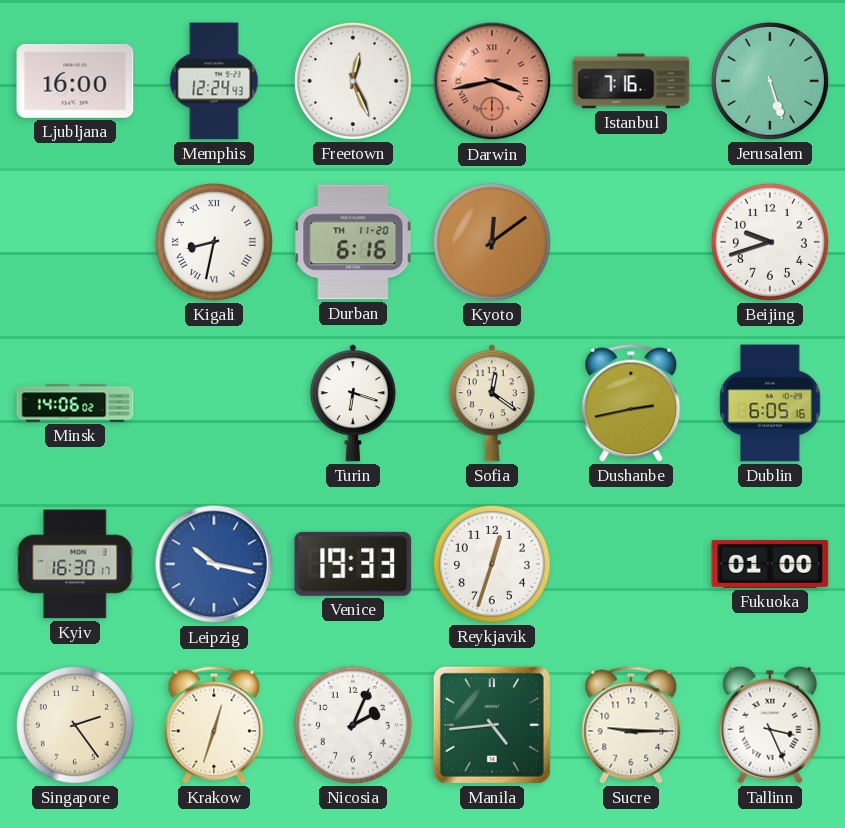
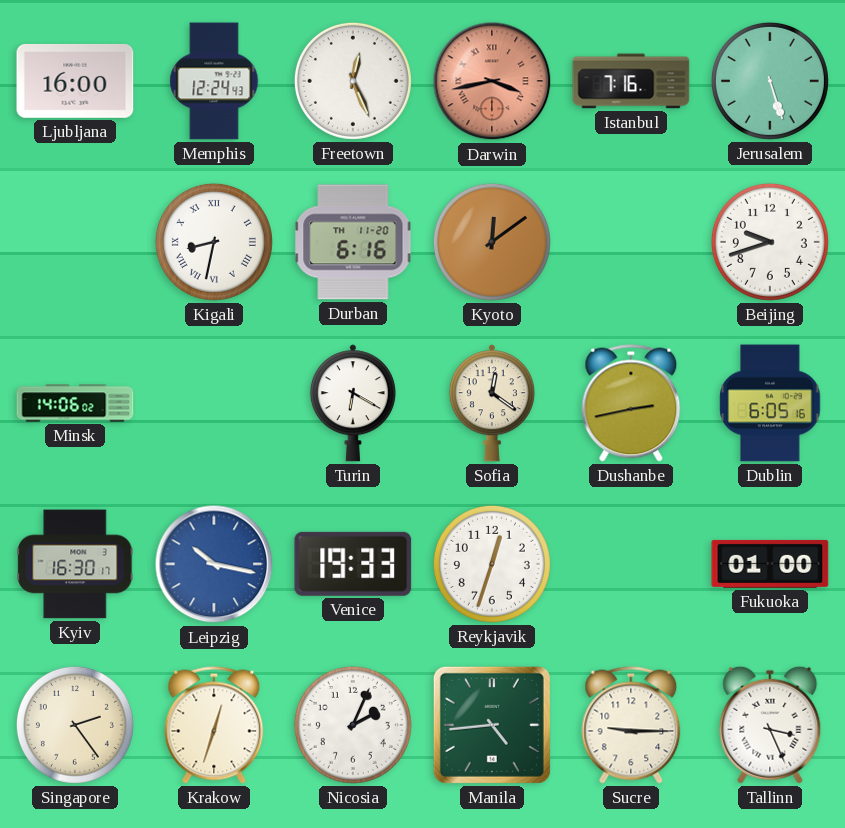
Turin: 6:18 -> 6:20 (353, 403)
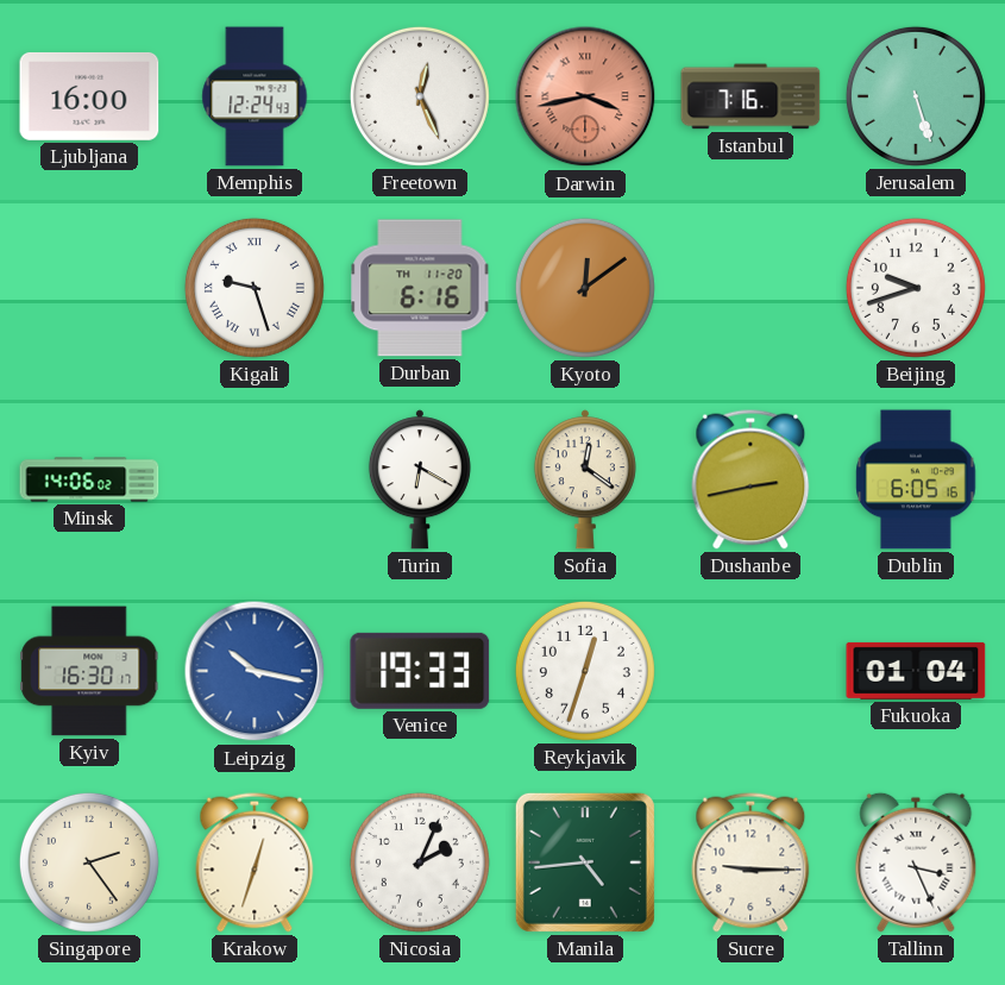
Kigali: 8:32 -> 9:27 (255, 288)
Fukuoka: 01:00 -> 01:04 (916, 671)
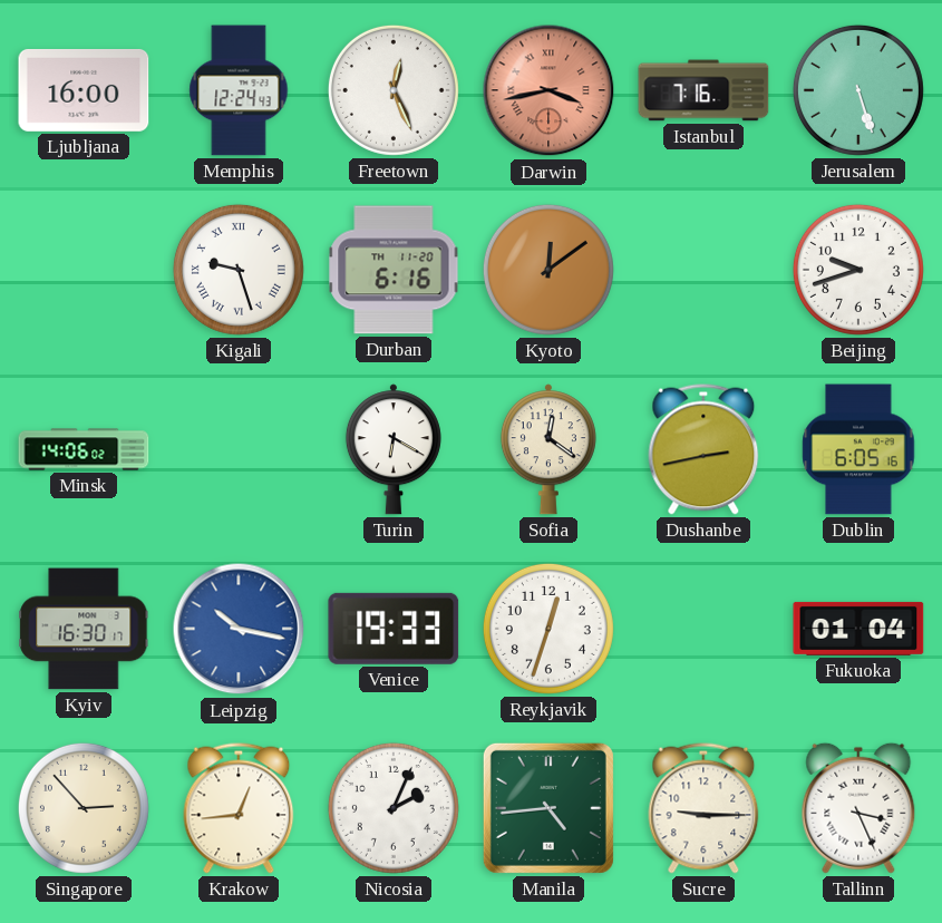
Singapore: 2:24 -> 2:53 (84, 808)
Krakow: 12:33 -> 12:44 (239, 808)
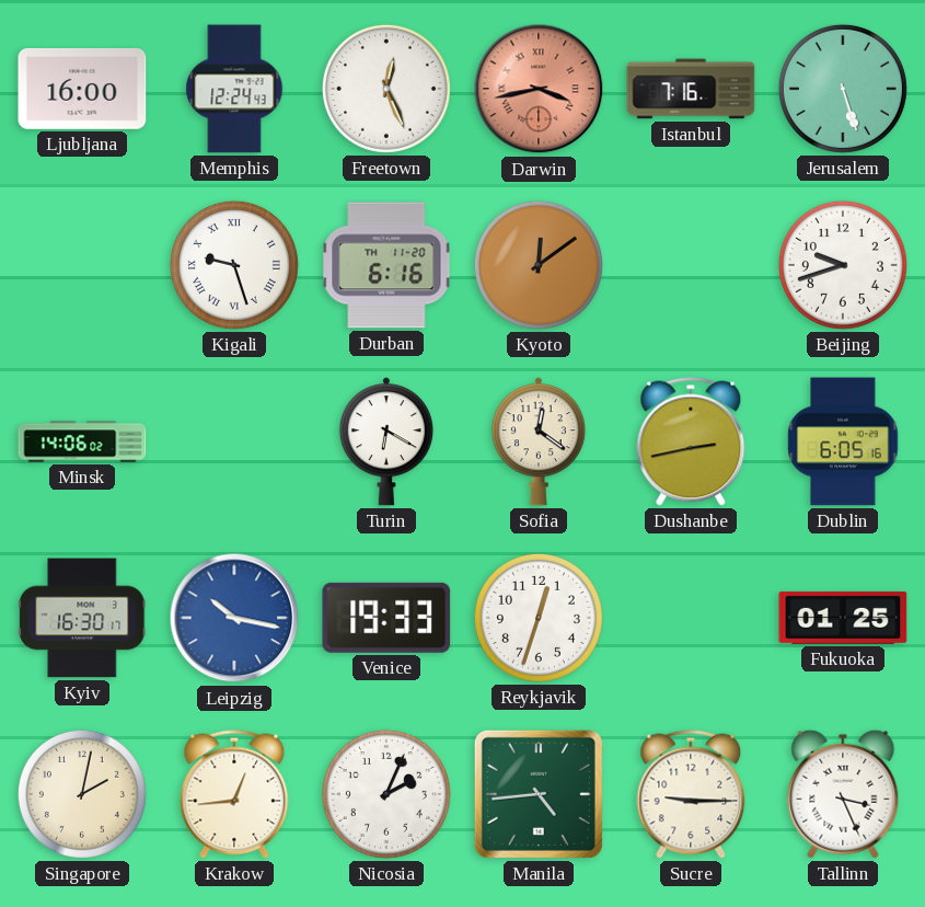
Fukuoka: 01:04 -> 01:25 (843, 618)
Singapore: 2:53 -> 2:02 (82, 794)
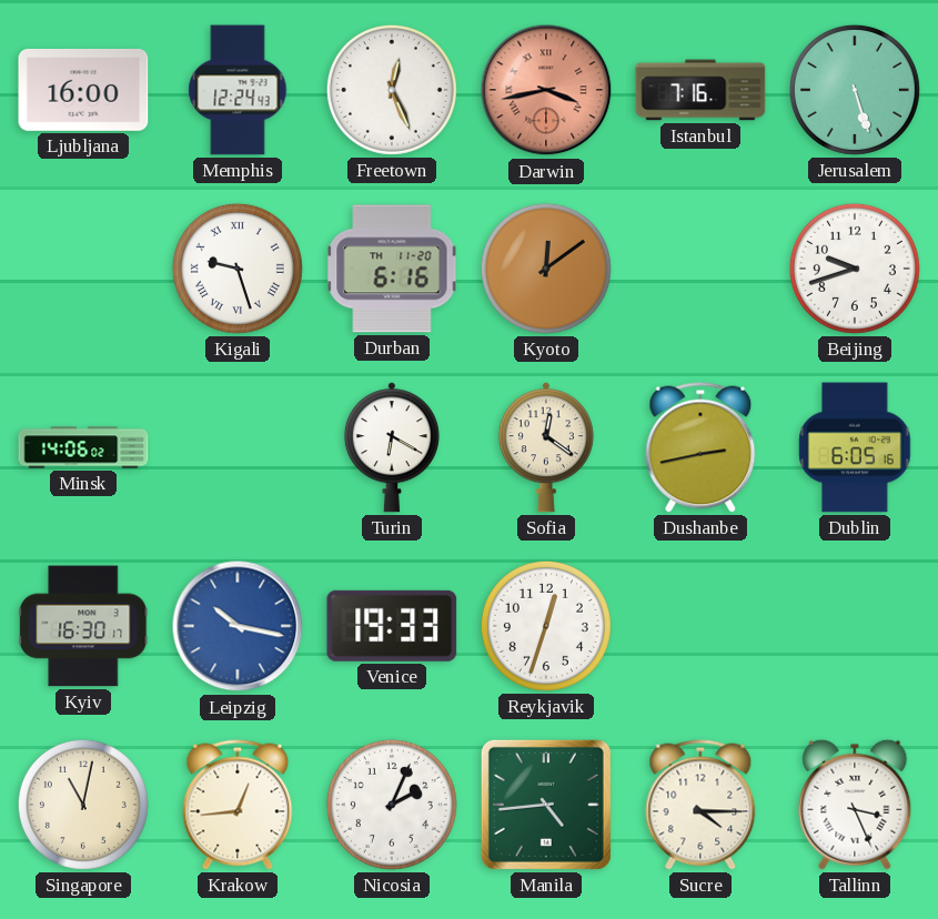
Fukuoka: 01:25 -> none (843, 618)
Singapore: 2:02 -> 11:02 (83, 805)
Sucre: 9:15 -> 4:15 (700, 805)
